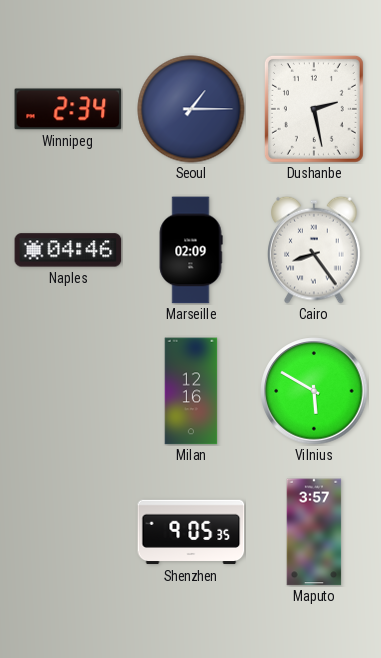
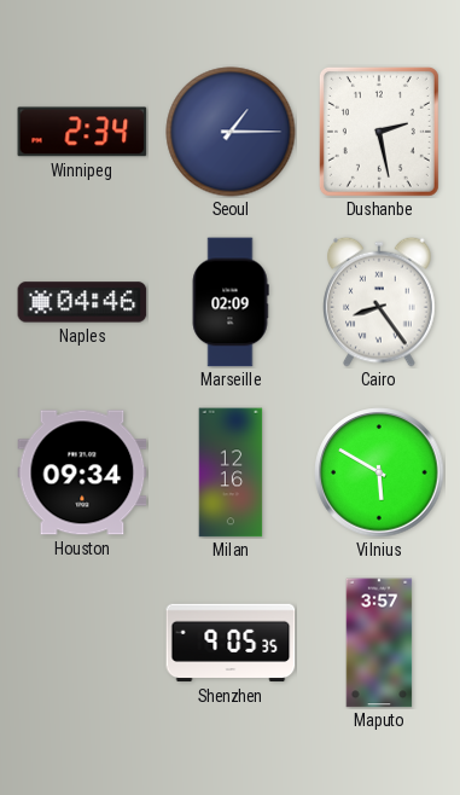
Houston: none -> 09:34 (82, 472)
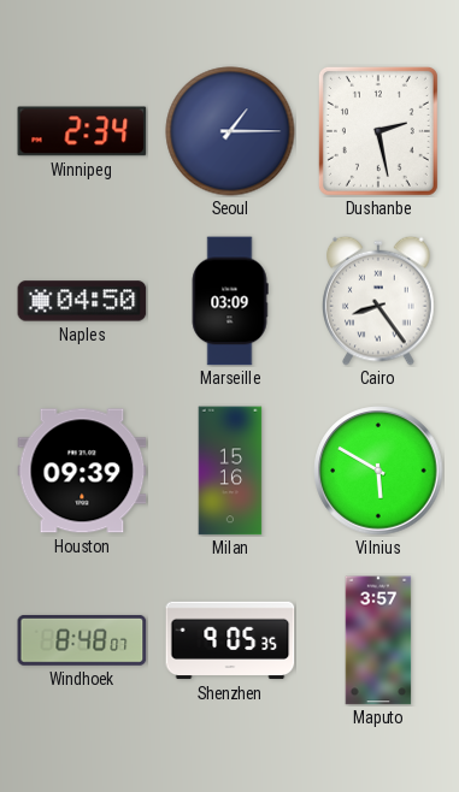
Naples: 04:46 -> 04:50 (82, 301)
Marseille: 02:09 -> 03:09 (230, 301)
Houston: 09:34 -> 09:39 (82, 471)
Milan: 12:16 -> 15:16 (230, 471)
Windhoek: none -> 8:48 (82, 640)
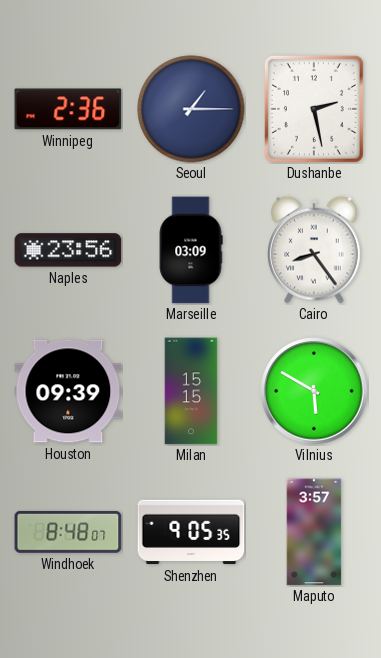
Winnipeg: 2:34 -> 2:36 (68, 109)
Naples: 04:50 -> 23:56 (68, 250)
Milan: 15:16 -> 15:15 (191, 391)
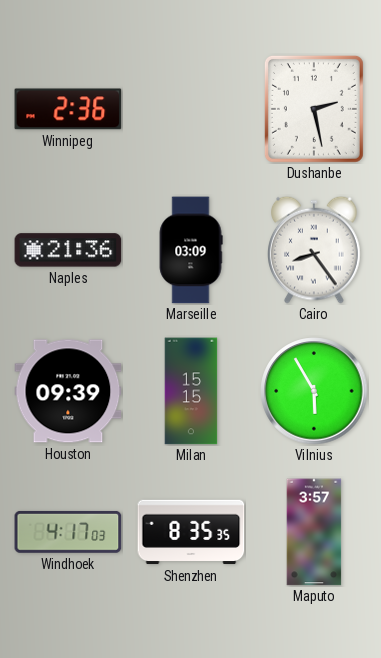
Seoul: 1:15 -> none (191, 109)
Naples: 23:56 -> 21:36 (68, 250)
Vilnius: 5:50 -> 5:55 (314, 391)
Windhoek: 8:48 -> 4:17 (68, 532)
Shenzhen: 9:05 -> 8:35 (191, 532)
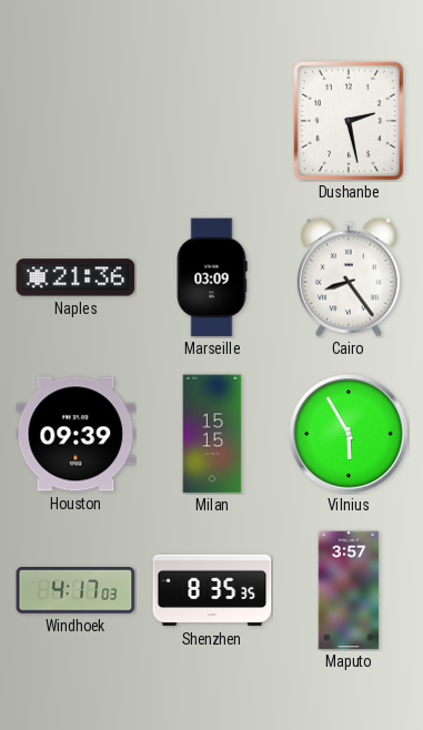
Winnipeg: 2:36 -> none (68, 109)
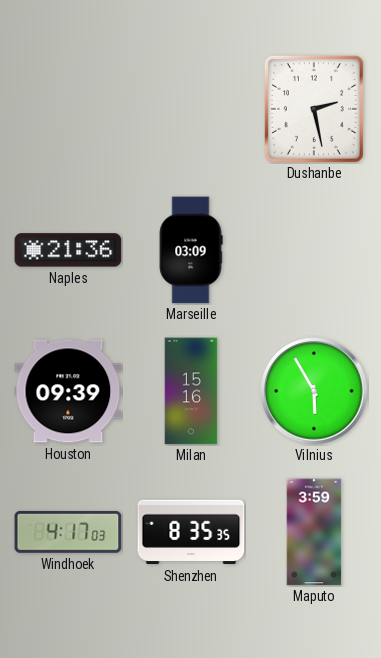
Cairo: 8:24 -> none (350, 277)
Milan: 15:15 -> 15:16 (191, 391)
Maputo: 3:57 -> 3:59 (314, 532)
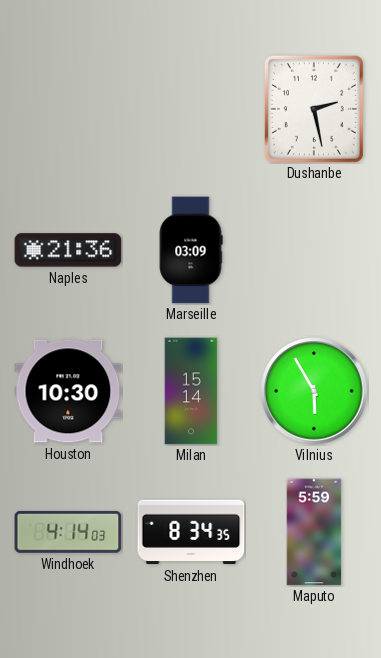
Houston: 09:39 -> 10:30 (68, 391)
Milan: 15:16 -> 15:14 (191, 391)
Windhoek: 4:17 -> 4:14 (68, 532)
Shenzhen: 8:35 -> 8:34 (191, 532)
Maputo: 3:59 -> 5:59 (314, 532)
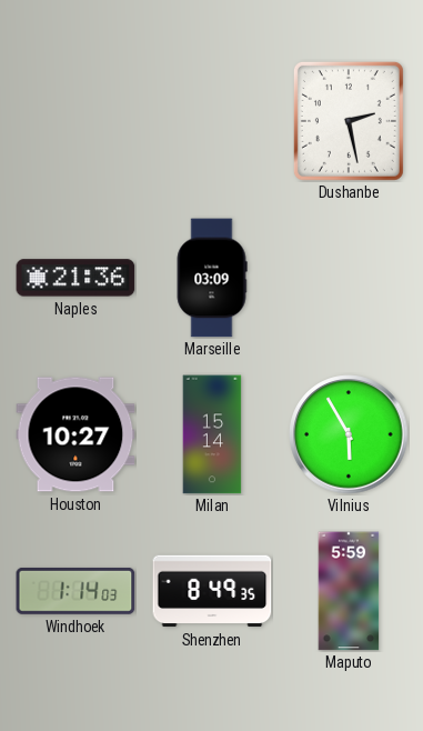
Houston: 10:30 -> 10:27 (75, 434)
Windhoek: 4:14 -> 1:14 (75, 591)
Shenzhen: 8:34 -> 8:49 (212, 591)
